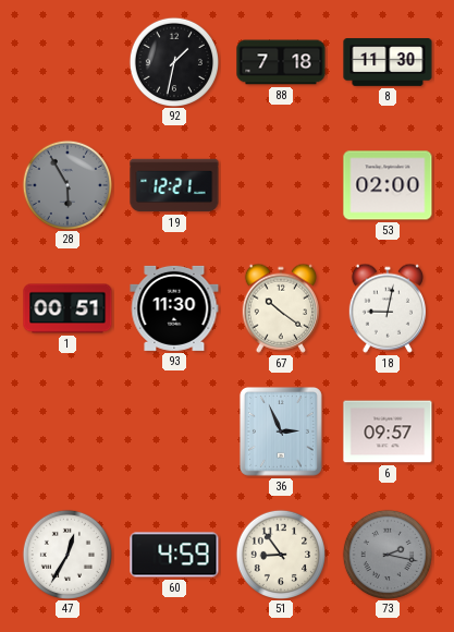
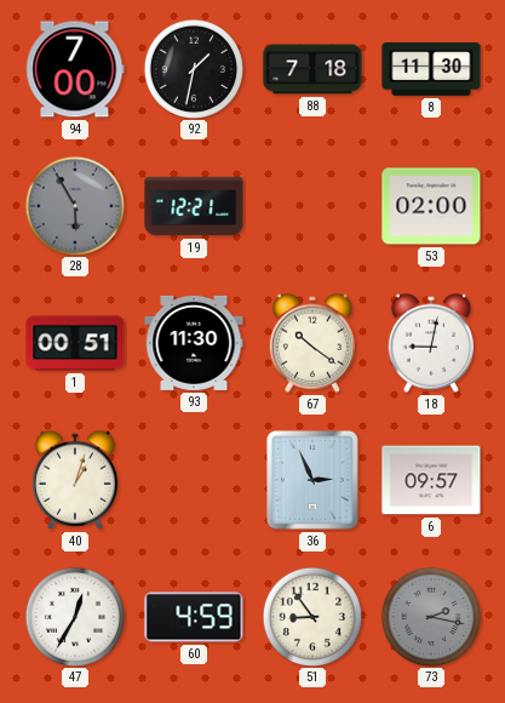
94: none -> 7:00 (75, 69)
40: none -> 1:03 (75, 480)
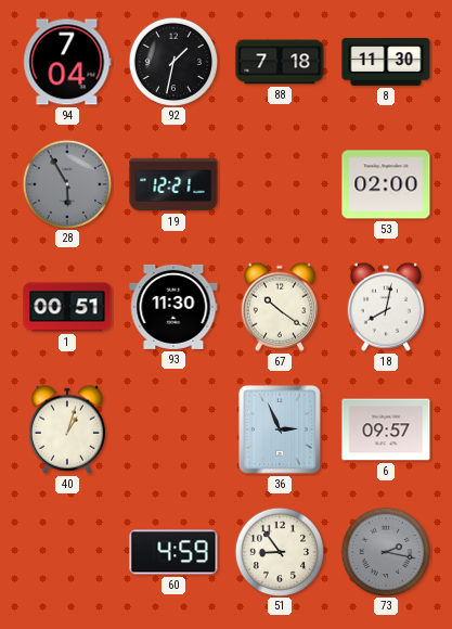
94: 7:00 -> 7:04 (67, 62)
18: 9:02 -> 8:02 (386, 307)
47: 12:35 -> none (74, 616)
